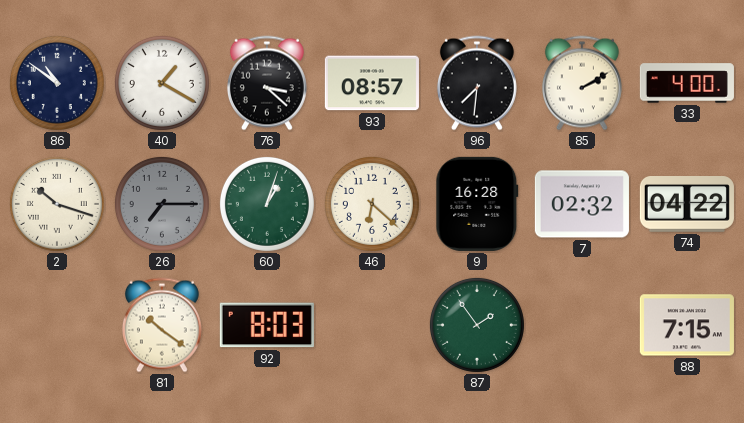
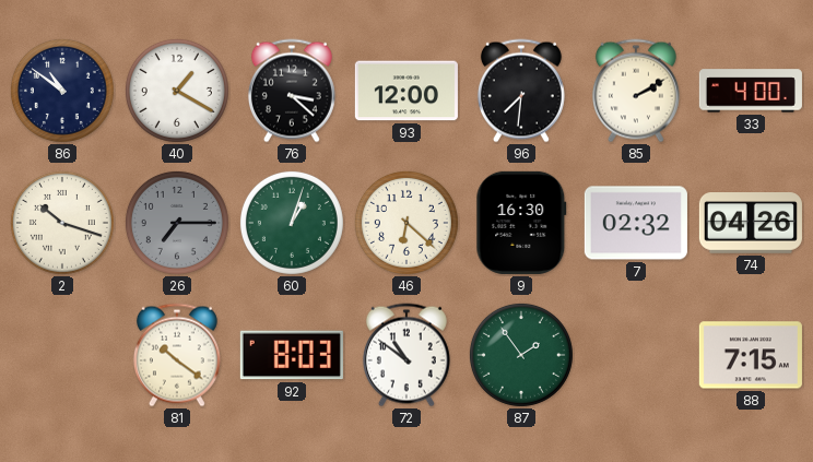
93: 08:57 -> 12:00 (406, 91)
9: 16:28 -> 16:30 (521, 223)
74: 04:22 -> 04:26 (751, 224)
72: none -> 10:51 (406, 355)
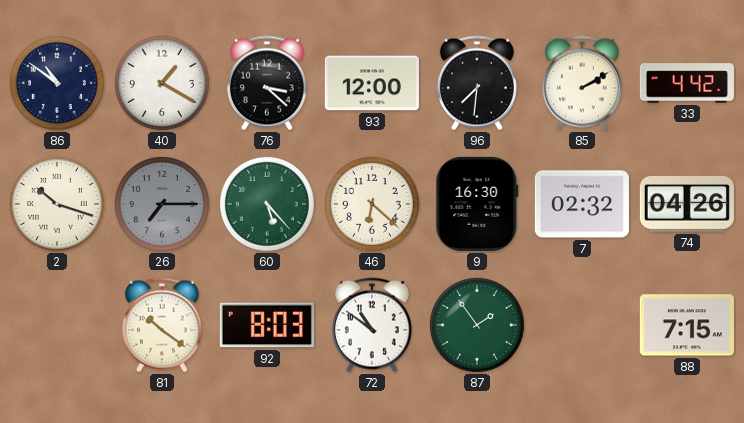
33: 4:00 -> 4:42 (687, 83)
60: 1:03 -> 5:23 (267, 204)
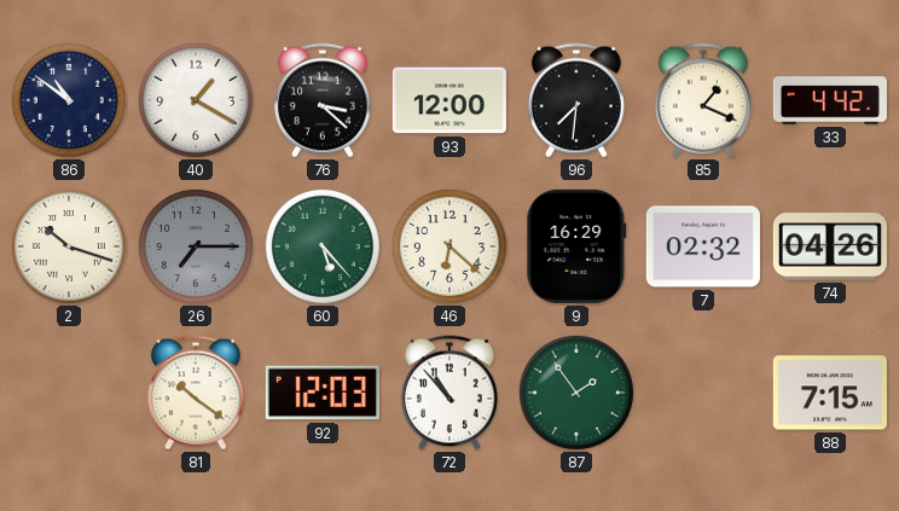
85: 2:10 -> 1:19 (703, 100)
9: 16:30 -> 16:29 (576, 246)
92: 8:03 -> 12:03 (323, 393)
72: 10:51 -> 10:53 (449, 393)
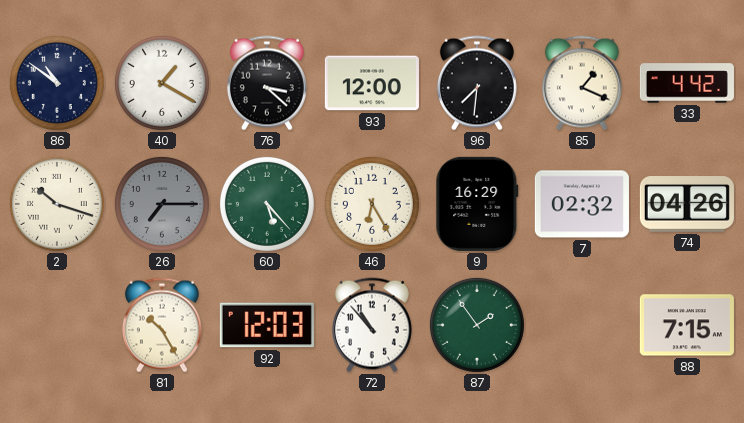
46: 6:22 -> 6:25 (372, 204)
81: 10:21 -> 10:25 (162, 325)
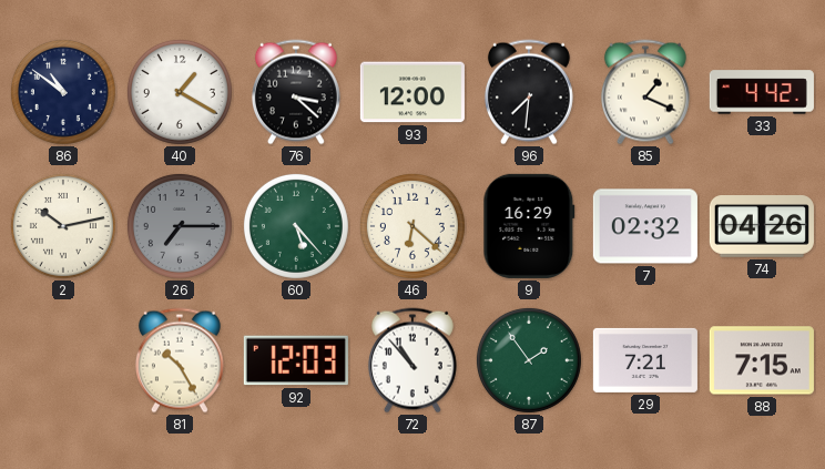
2: 10:18 -> 10:13 (63, 226)
46: 6:25 -> 6:22 (412, 226)
29: none -> 7:21 (645, 360)
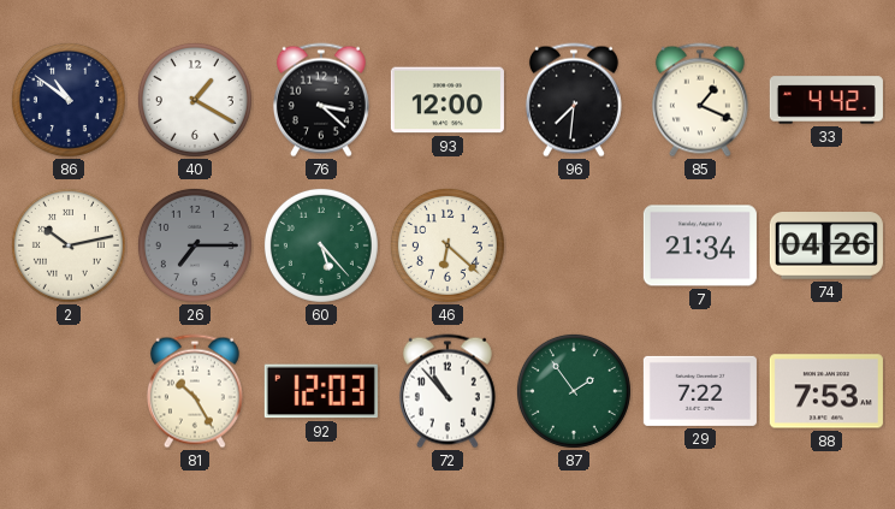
9: 16:29 -> none (529, 226)
7: 02:32 -> 21:34 (700, 245)
29: 7:21 -> 7:22 (700, 391)
88: 7:15 -> 7:53 (826, 391)
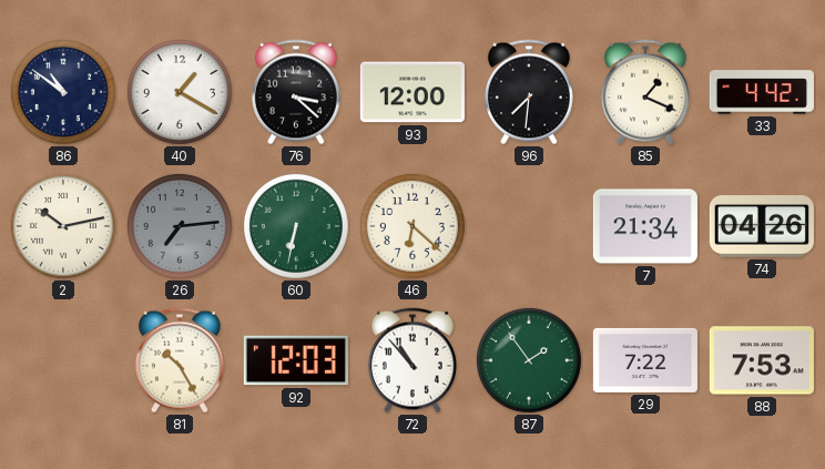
26: 7:15 -> 7:14 (180, 226)
60: 5:23 -> 6:32 (296, 226)
